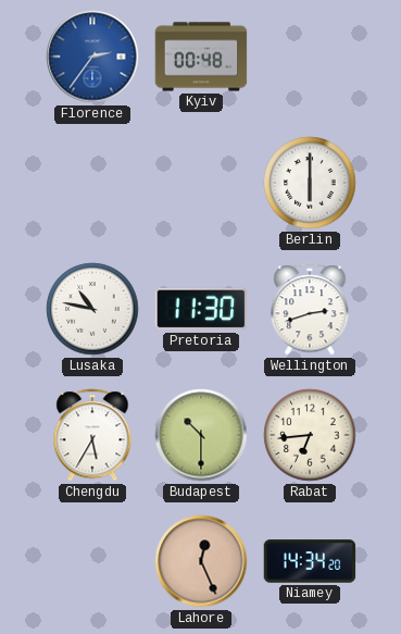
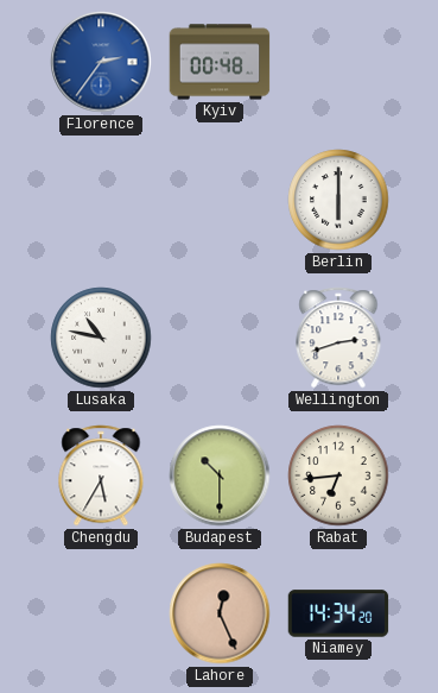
Pretoria: 11:30 -> none (201, 309)
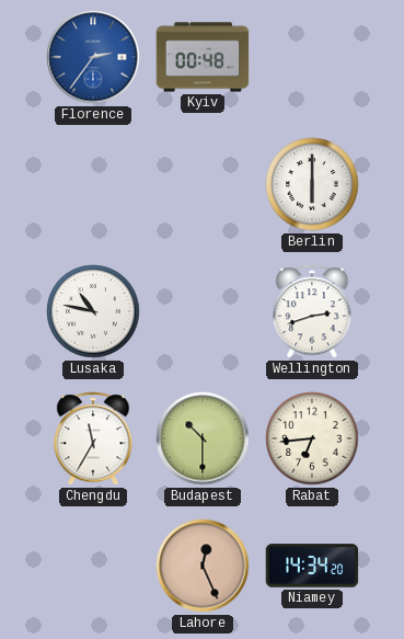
Chengdu: 5:35 -> 11:35 (93, 438)
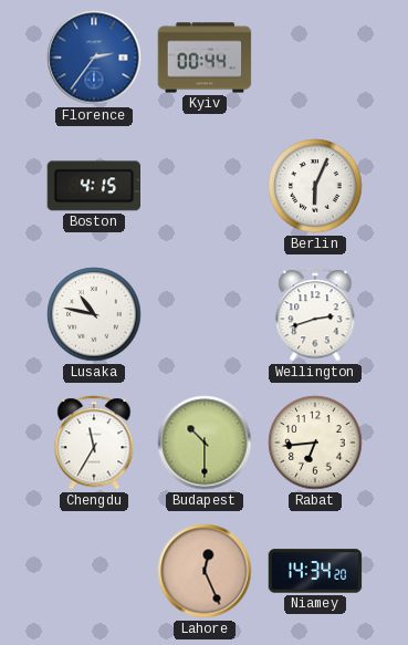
Kyiv: 00:48 -> 00:44 (205, 58)
Boston: none -> 4:15 (94, 186)
Berlin: 6:00 -> 6:04 (315, 186)
